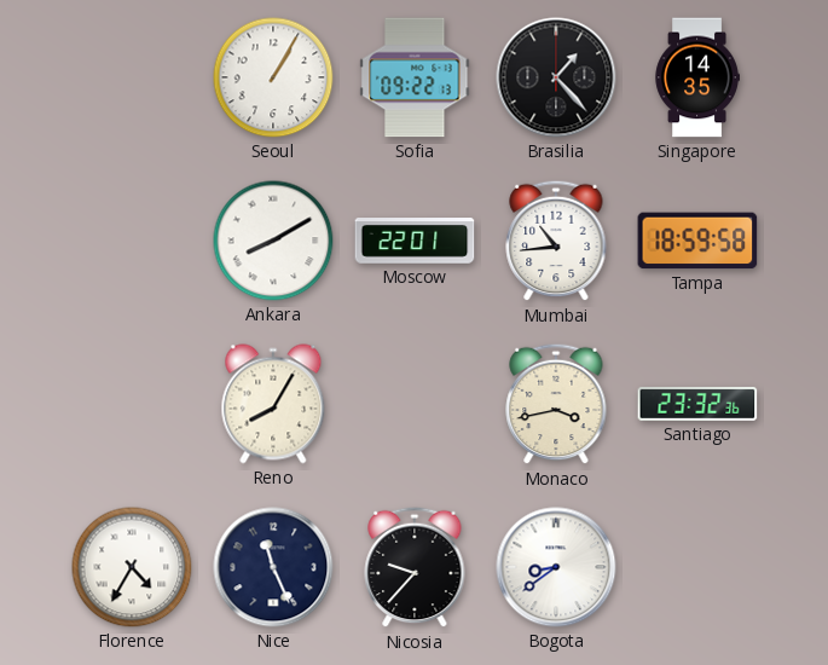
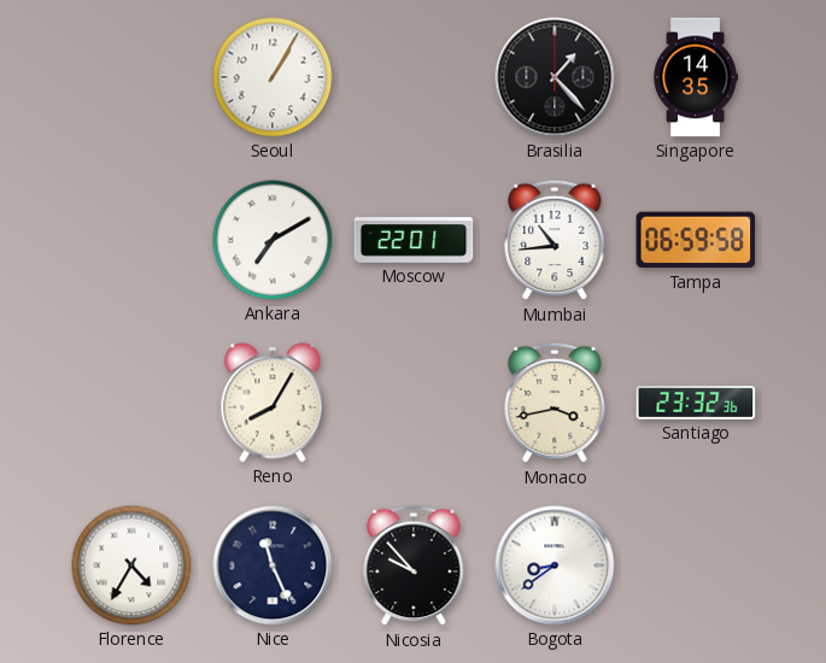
Sofia: 09:22 -> none (415, 77)
Ankara: 8:10 -> 7:10 (273, 240)
Tampa: 18:59 -> 06:59 (696, 240)
Nicosia: 9:37 -> 9:53 (414, 565)
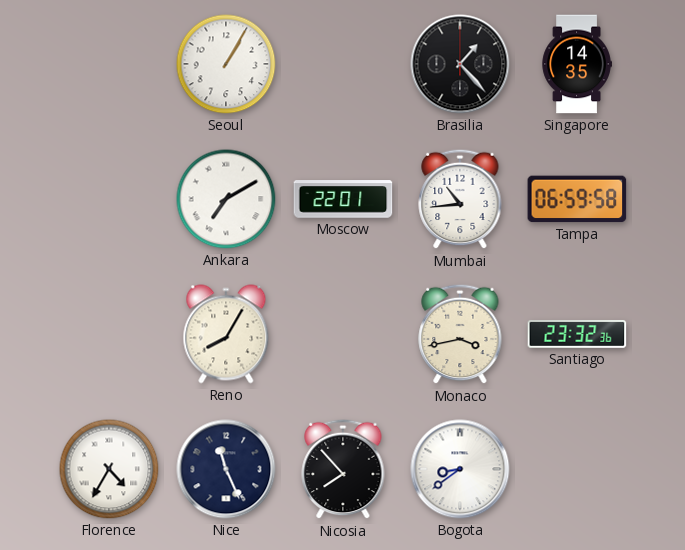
Nicosia: 9:53 -> 7:53 (343, 469)
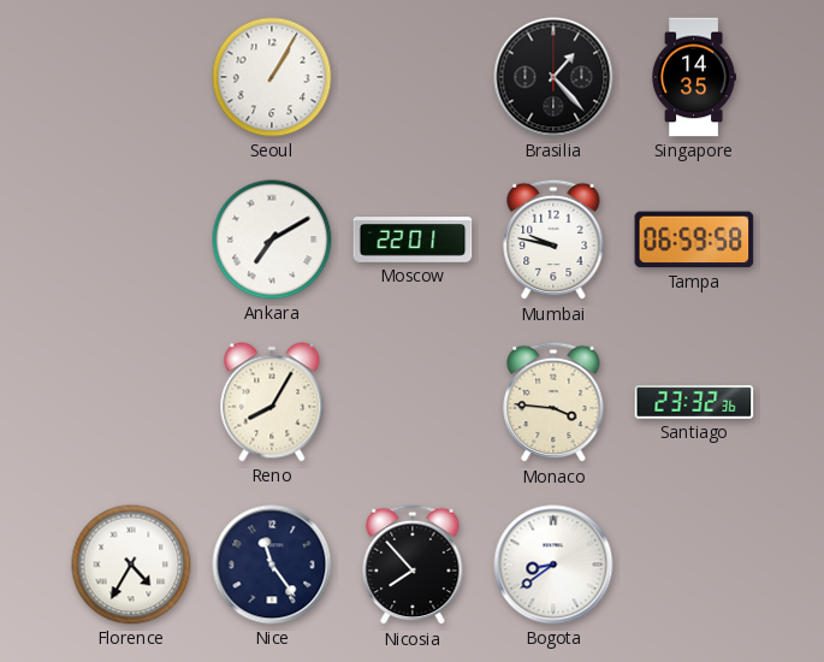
Mumbai: 10:44 -> 9:47 (553, 240)
Monaco: 3:43 -> 3:46 (553, 402)
Nice: 11:26 -> 11:24 (272, 565)
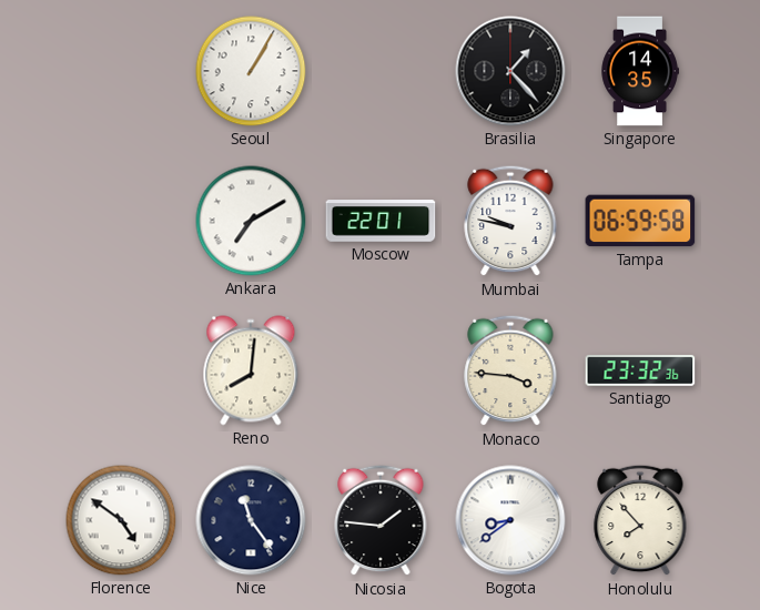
Reno: 8:05 -> 8:01 (251, 370)
Florence: 4:35 -> 4:51 (121, 520)
Nicosia: 7:53 -> 1:46 (381, 520)
Honolulu: none -> 7:53 (640, 520)
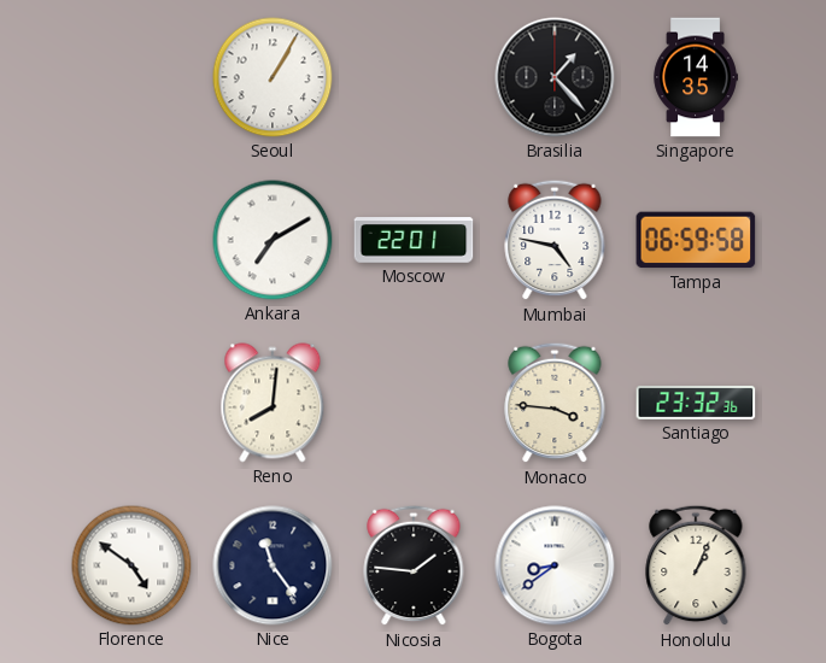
Mumbai: 9:47 -> 4:47 (555, 240)
Honolulu: 7:53 -> 1:04 (696, 565)
